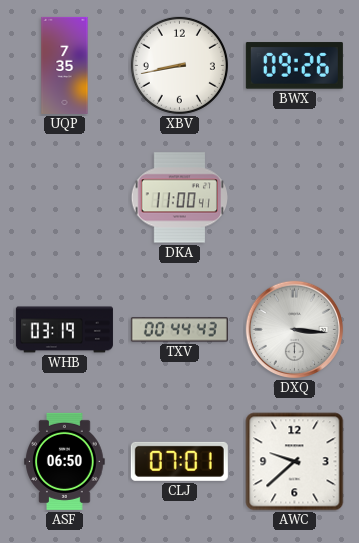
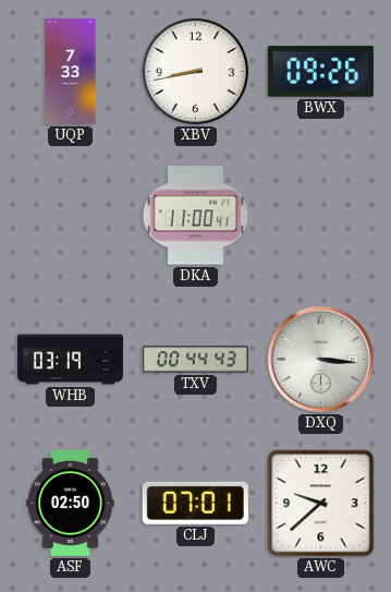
UQP: 7:35 -> 7:33 (71, 71)
ASF: 06:50 -> 02:50 (71, 503)
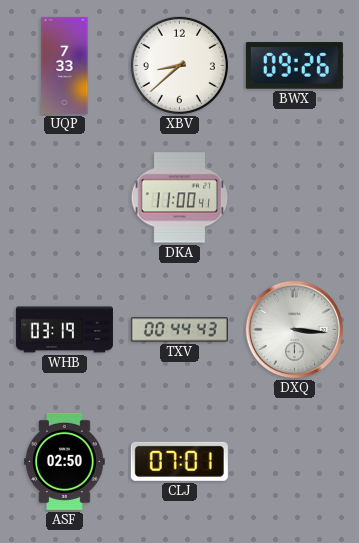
XBV: 8:43 -> 8:38 (179, 65)
AWC: 9:38 -> none (321, 504)
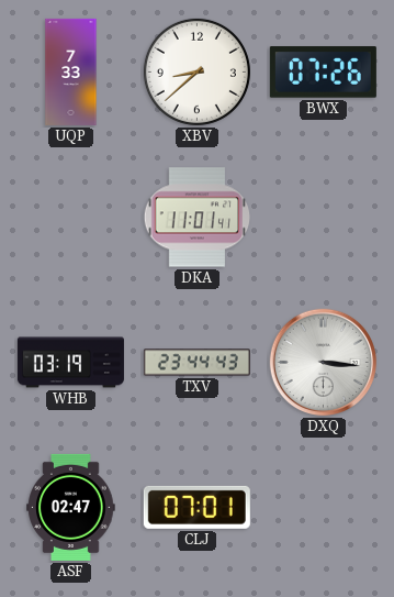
BWX: 09:26 -> 07:26 (323, 73)
DKA: 11:00 -> 11:01 (196, 218)
TXV: 00:44 -> 23:44 (196, 363)
ASF: 02:50 -> 02:47 (71, 507)
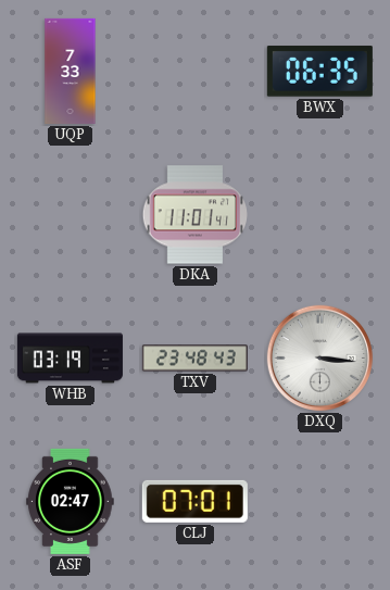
XBV: 8:38 -> none (196, 71)
BWX: 07:26 -> 06:35 (319, 72)
TXV: 23:44 -> 23:48 (194, 359)
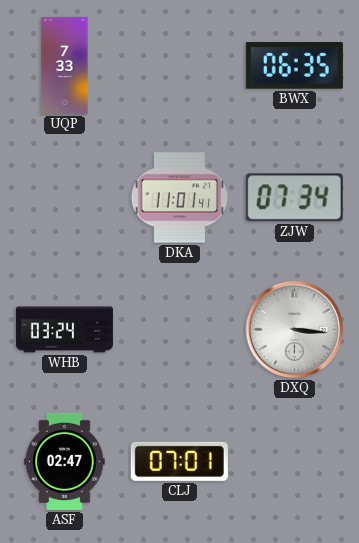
ZJW: none -> 07:34 (294, 198)
WHB: 03:19 -> 03:24 (64, 330)
TXV: 23:48 -> none (194, 359)
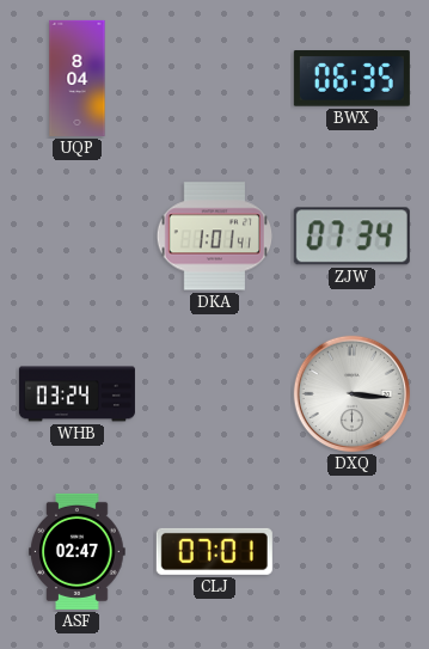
UQP: 7:33 -> 8:04 (78, 78)
DKA: 11:01 -> 1:01 (214, 237)
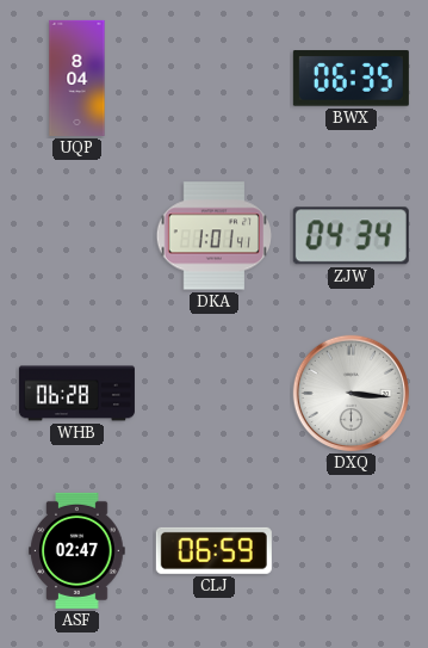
ZJW: 07:34 -> 04:34 (351, 236)
WHB: 03:24 -> 06:28 (76, 394)
CLJ: 07:01 -> 06:59 (213, 550)
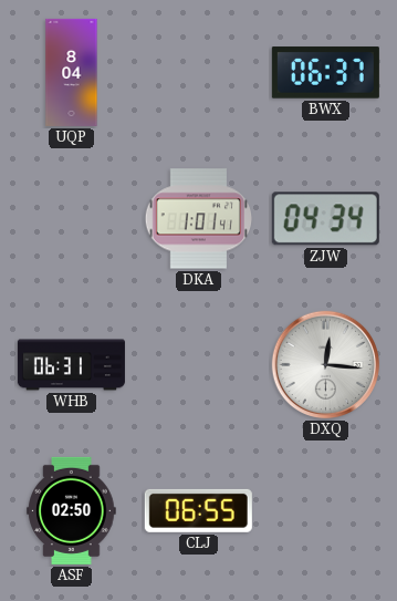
BWX: 06:35 -> 06:37 (325, 73)
WHB: 06:28 -> 06:31 (71, 365)
DXQ: 3:16 -> 12:16 (326, 365)
ASF: 02:47 -> 02:50 (72, 510)
CLJ: 06:59 -> 06:55 (198, 510)
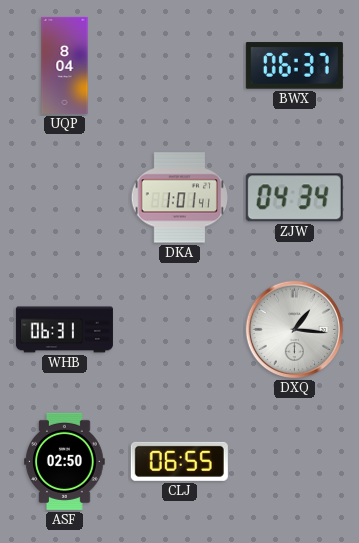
DXQ: 12:16 -> 1:16 (295, 330)
